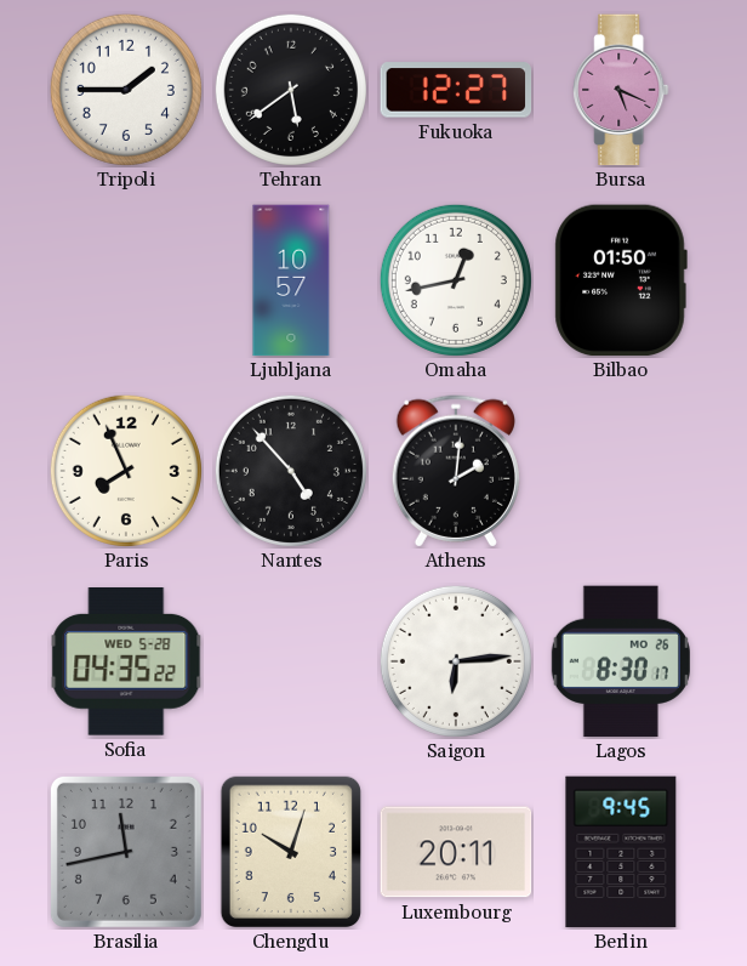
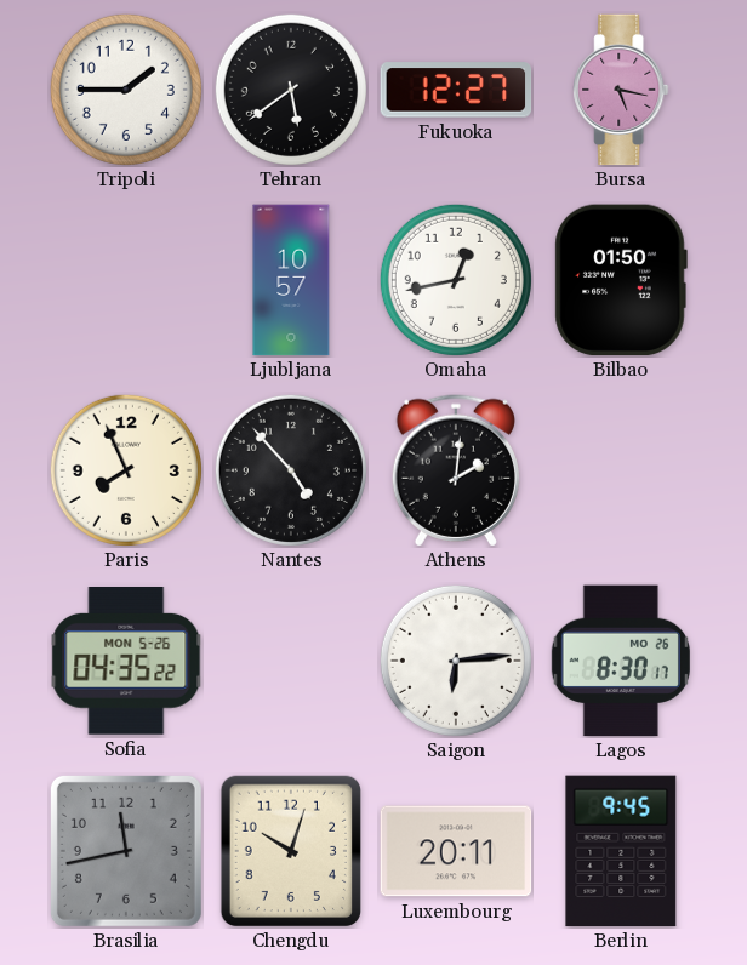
Bursa: 5:19 -> 5:17 (621, 90)
Sofia date: WED 5-28 -> MON 5-26 (126, 662)
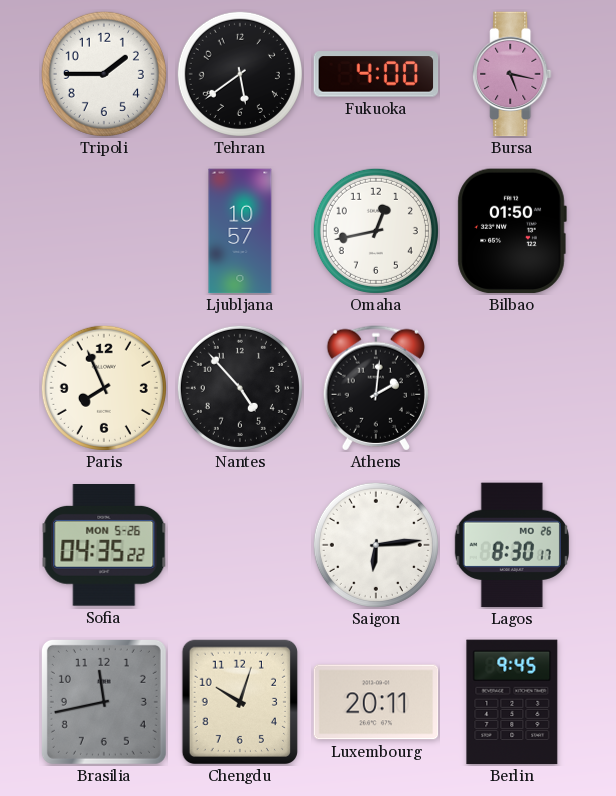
Fukuoka: 12:27 -> 4:00 (376, 74)
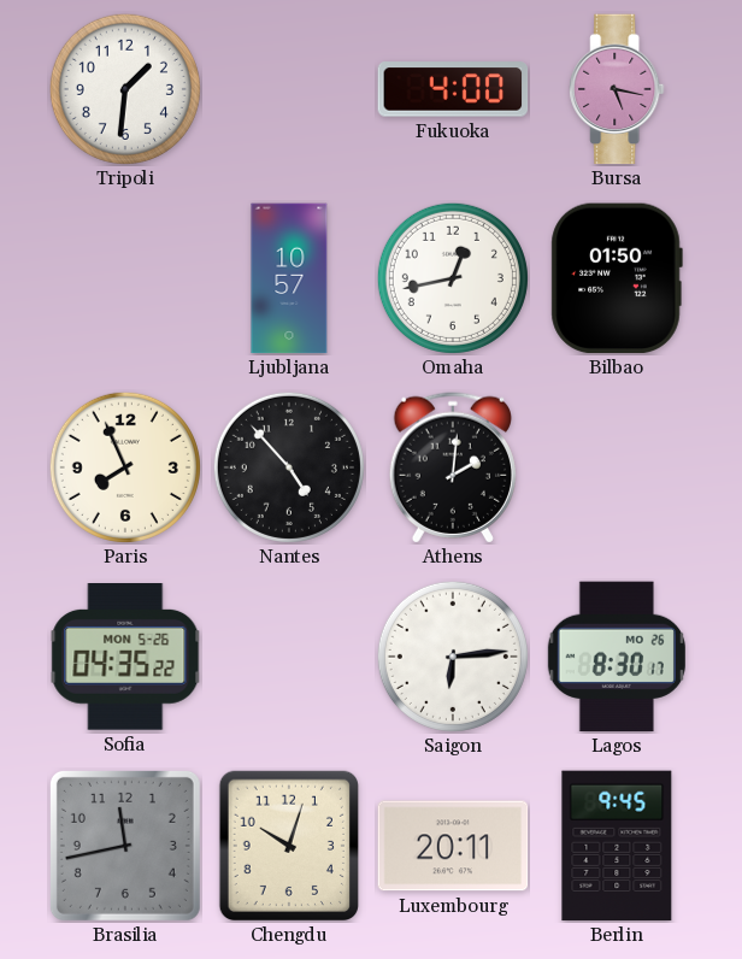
Tripoli: 1:45 -> 1:31 (125, 89)
Tehran: 5:39 -> none (240, 74)
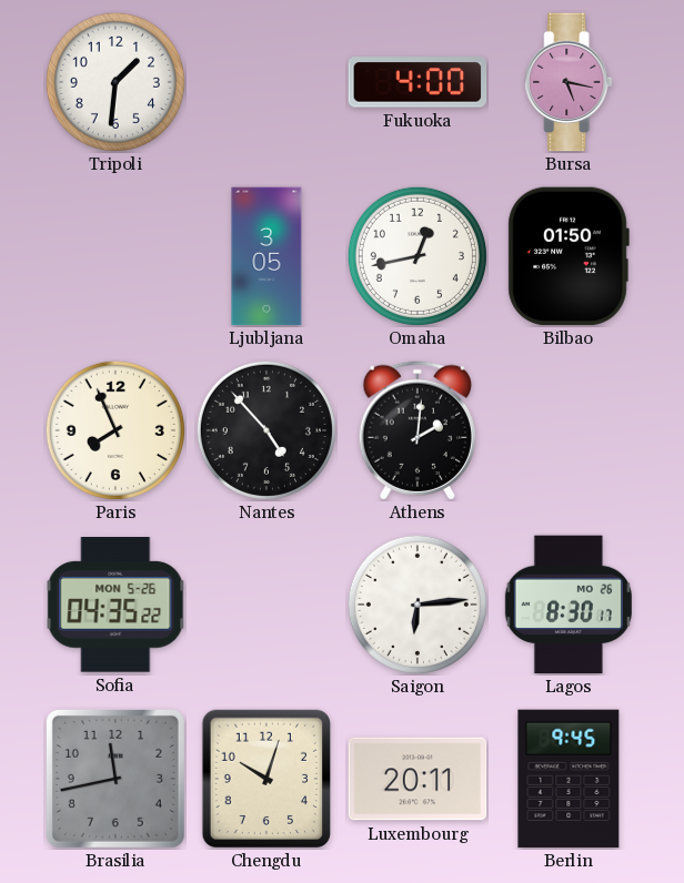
Ljubljana: 10:57 -> 3:05 (266, 256)
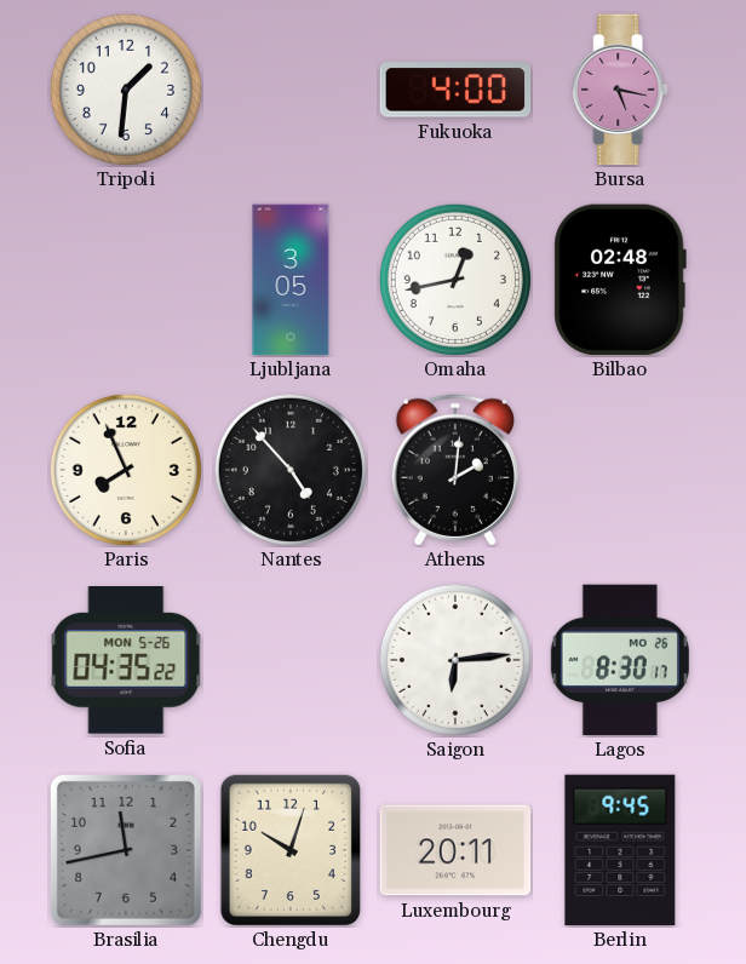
Bilbao: 01:50 -> 02:48 (620, 280)
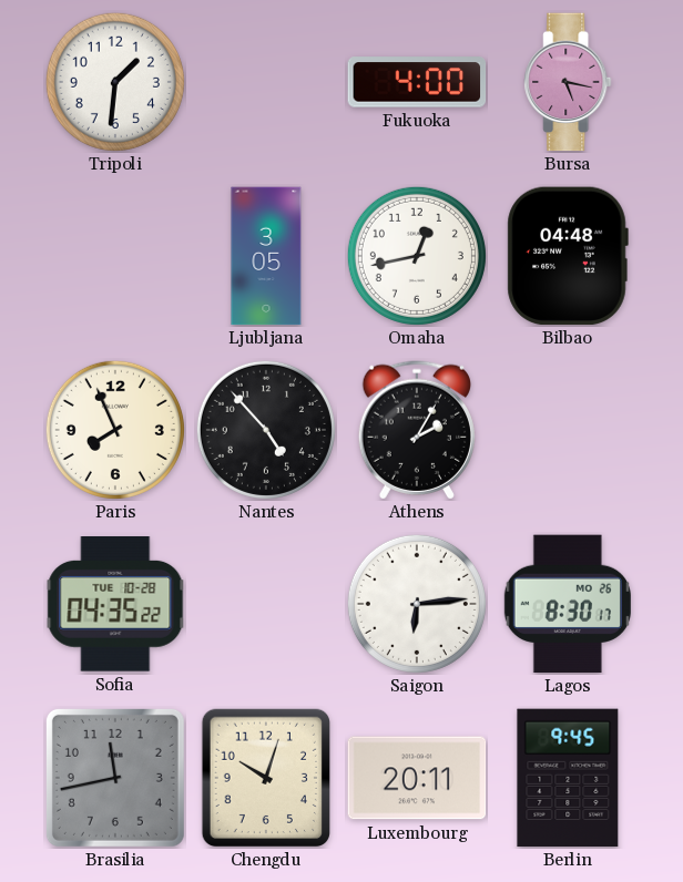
Bilbao: 02:48 -> 04:48 (568, 256)
Athens: 2:01 -> 2:05 (416, 430)
Sofia date: MON 5-26 -> TUE 10-28 (115, 605)
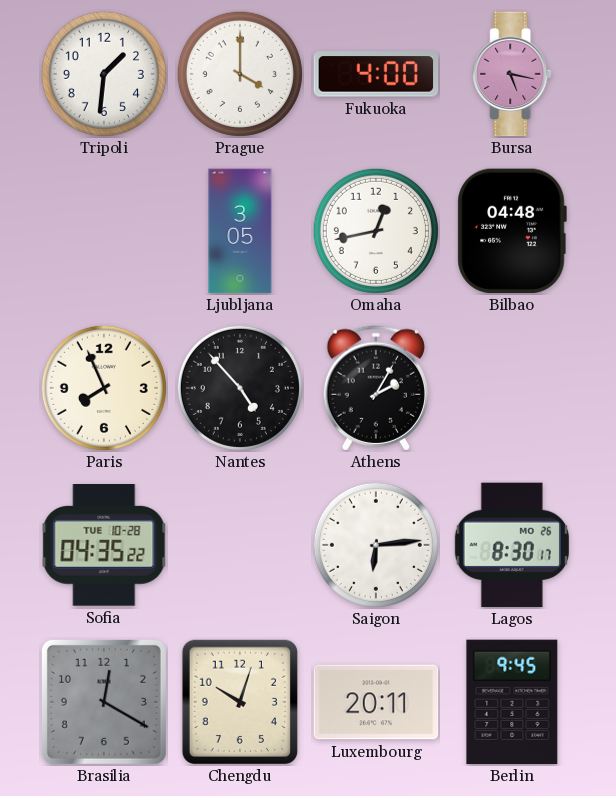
Prague: none -> 4:00 (240, 74)
Brasilia: 11:43 -> 12:20 (104, 702)
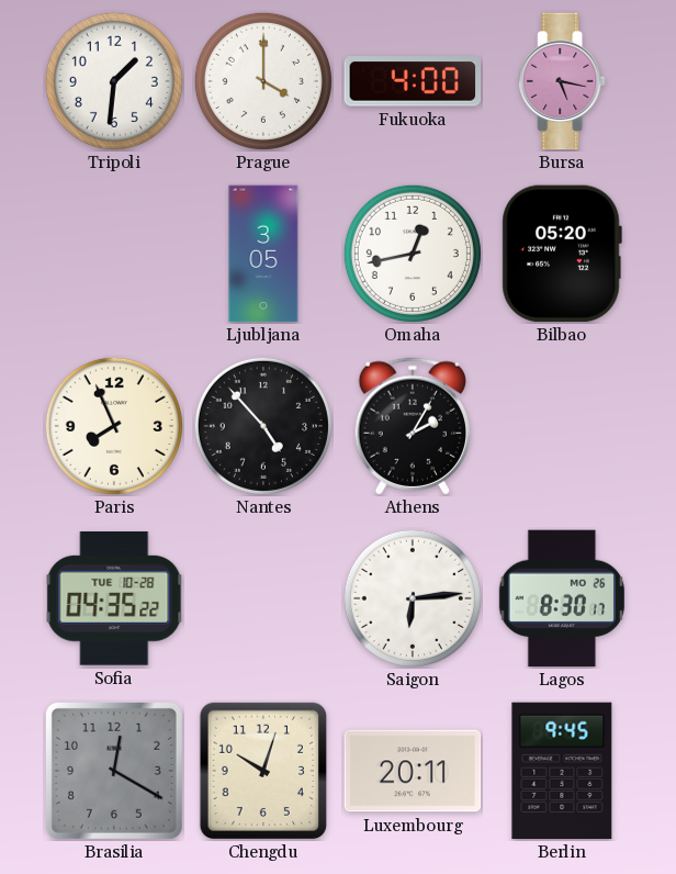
Bilbao: 04:48 -> 05:20 (562, 254)
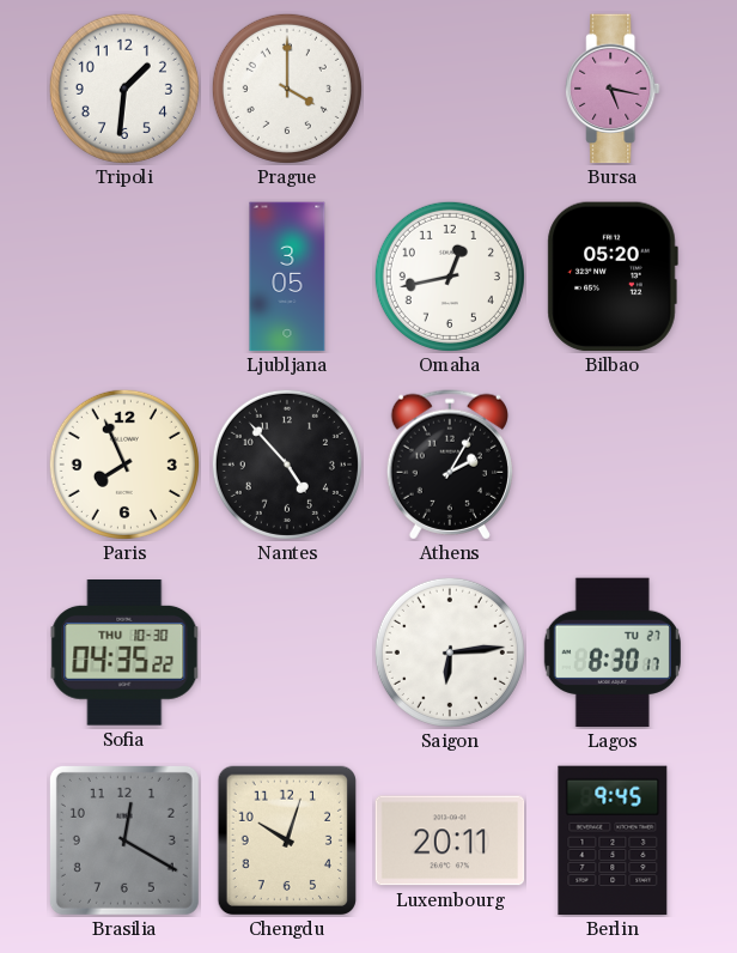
Fukuoka: 4:00 -> none (413, 81)
Sofia date: TUE 10-28 -> THU 10-30 (124, 654)
Lagos date: MO 26 -> TU 27 (613, 652)
